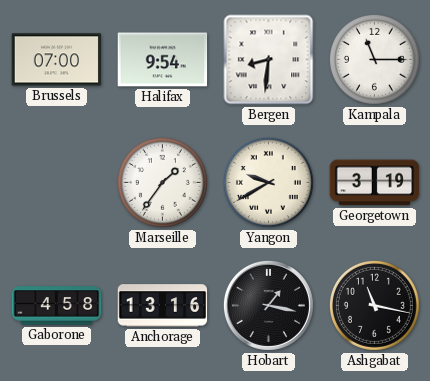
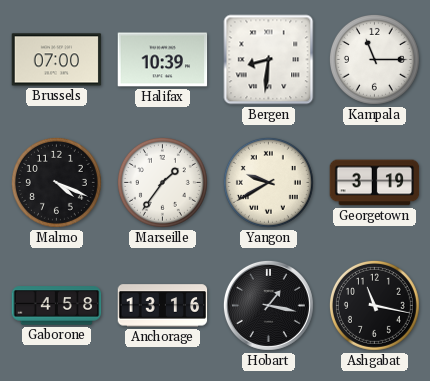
Halifax: 9:54 -> 10:39 (163, 60)
Malmo: none -> 4:19 (56, 182)
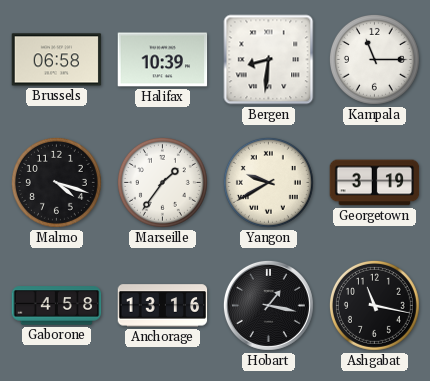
Brussels: 07:00 -> 06:58 (57, 60)
Malmo: 4:19 -> 4:18 (56, 182)
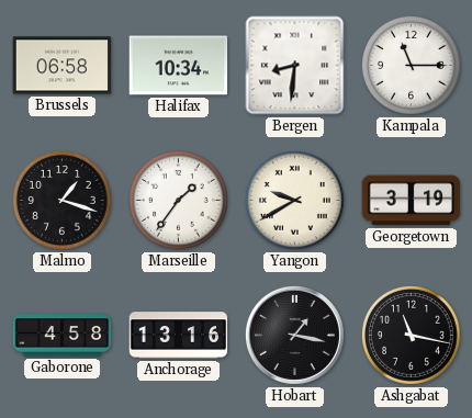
Halifax: 10:39 -> 10:34 (179, 66)
Malmo: 4:18 -> 1:18 (61, 200)
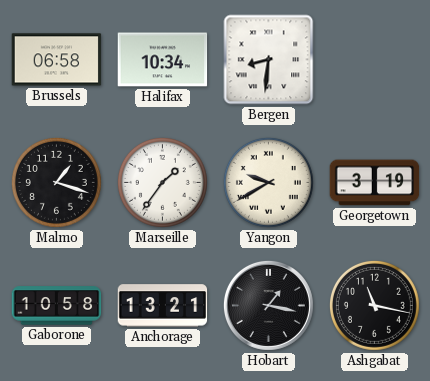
Kampala: 11:15 -> none (411, 65)
Gaborone: 4:58 -> 10:58 (57, 306)
Anchorage: 13:16 -> 13:21 (163, 306)
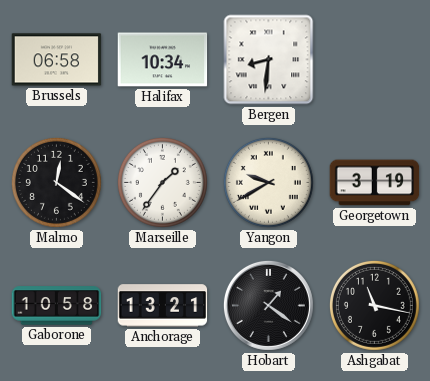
Malmo: 1:18 -> 12:21 (56, 182)
Hobart: 1:17 -> 1:21 (268, 305)
